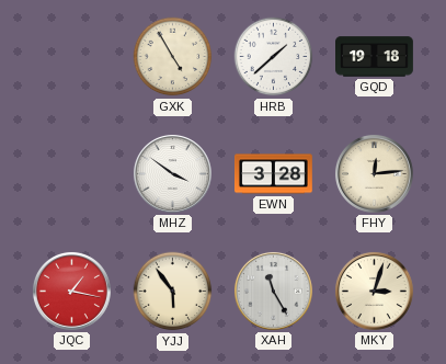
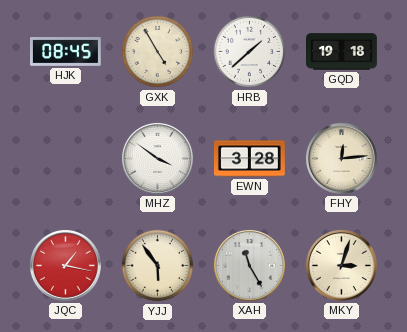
HJK: none -> 08:45 (66, 52)
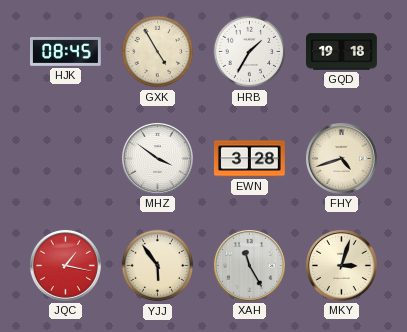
HRB: 1:38 -> 1:35 (250, 52)
FHY: 12:14 -> 4:42 (341, 159)
